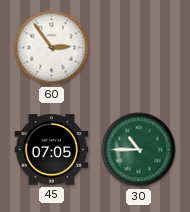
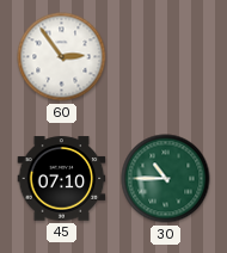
45: 07:05 -> 07:10 (62, 179)
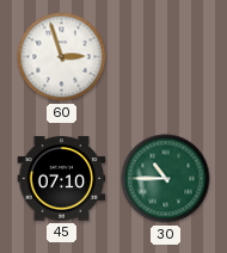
60: 2:54 -> 2:57 (62, 57)
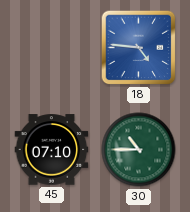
60: 2:57 -> none (62, 57)
18: none -> 4:46 (139, 48)
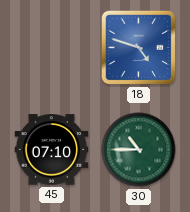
18: 4:46 -> 4:48 (139, 48)
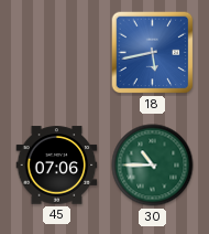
18: 4:48 -> 5:43 (153, 53)
45: 07:10 -> 07:06 (57, 166)
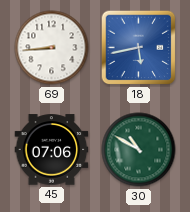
69: none -> 8:44 (52, 48)
30: 10:45 -> 10:50 (139, 150)
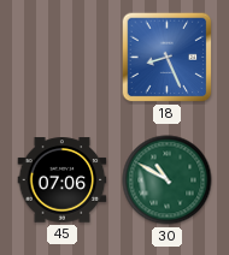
69: 8:44 -> none (52, 48)
18: 5:43 -> 8:26 (168, 58)
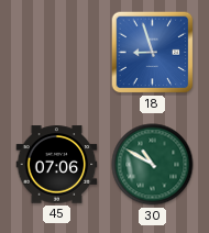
18: 8:26 -> 8:57 (153, 53)
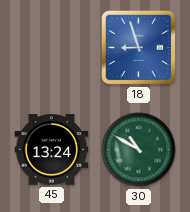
45: 07:06 -> 13:24 (52, 150)
